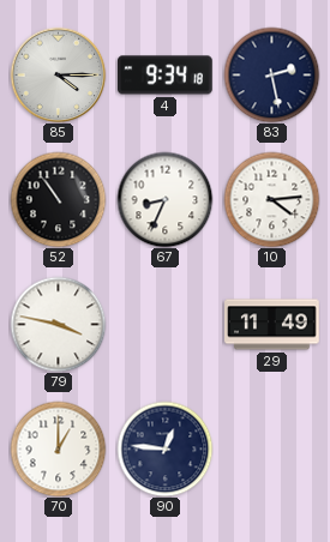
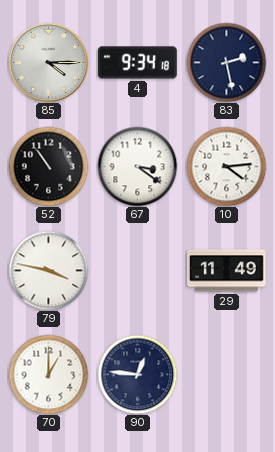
67: 8:34 -> 3:21 (137, 166)
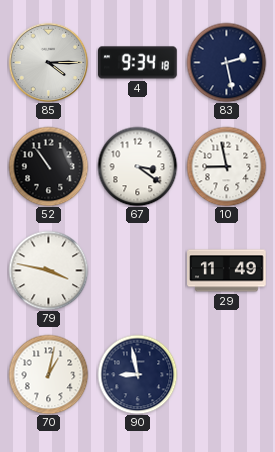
10: 4:14 -> 8:58 (226, 166)
70: 1:00 -> 1:02 (48, 374)
90: 12:46 -> 8:58 (137, 374)
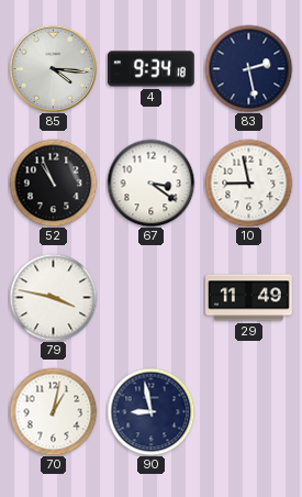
85: 4:15 -> 4:16 (53, 68)
52: 10:54 -> 10:56 (53, 183)
